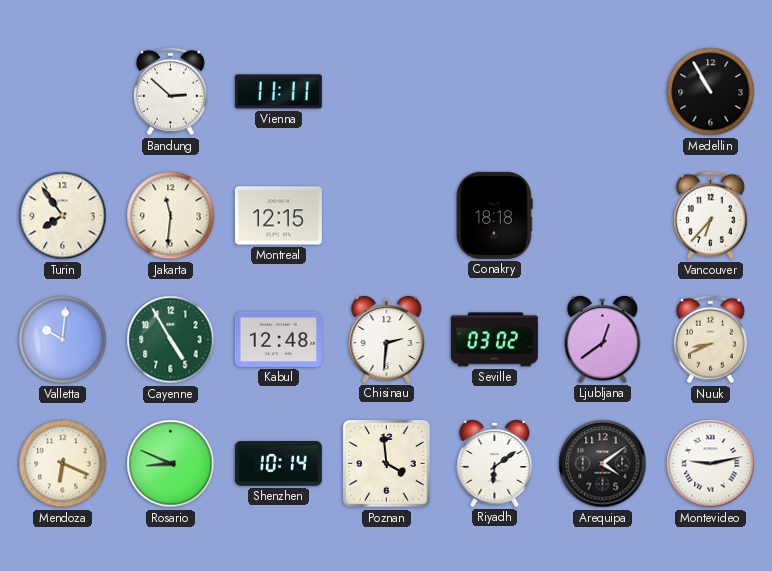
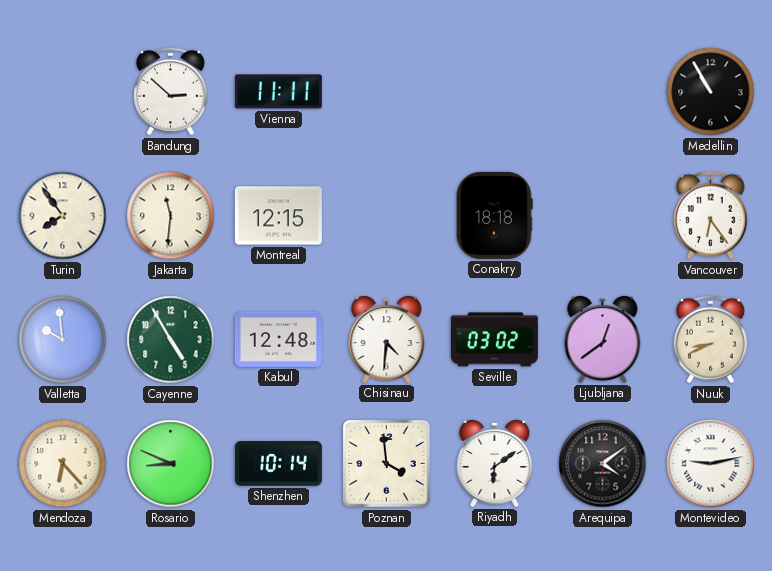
Vancouver: 6:37 -> 6:24 (710, 216)
Valletta: 10:01 -> 9:59 (63, 340)
Chisinau: 2:31 -> 4:31 (387, 339)
Mendoza: 6:19 -> 6:23 (63, 464)
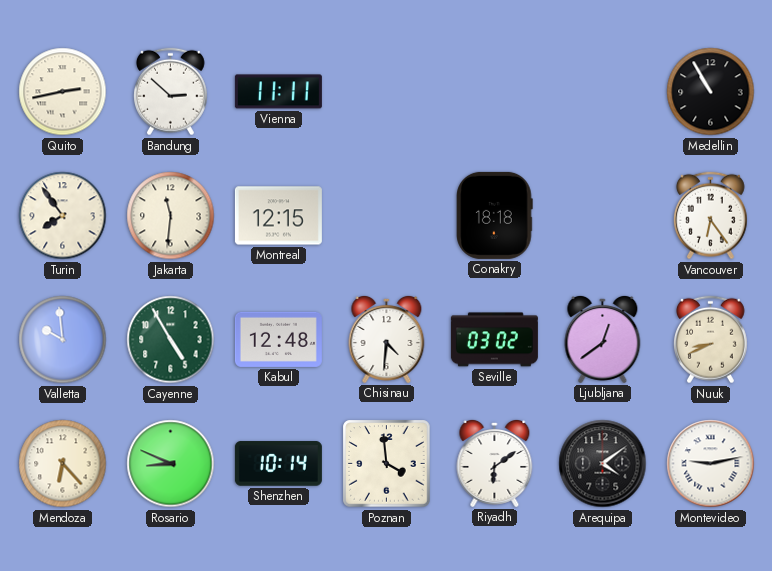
Quito: none -> 2:43 (63, 92)
